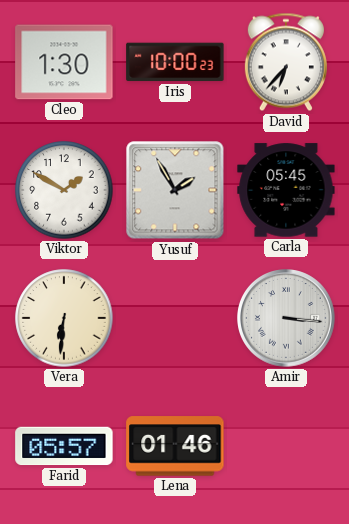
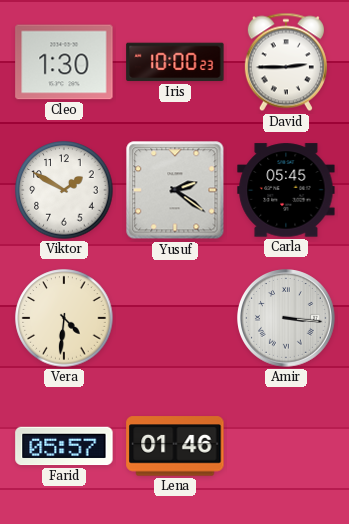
David: 6:37 -> 2:45 (286, 62)
Yusuf: 1:55 -> 2:21 (175, 190)
Vera: 6:31 -> 4:31 (64, 318)
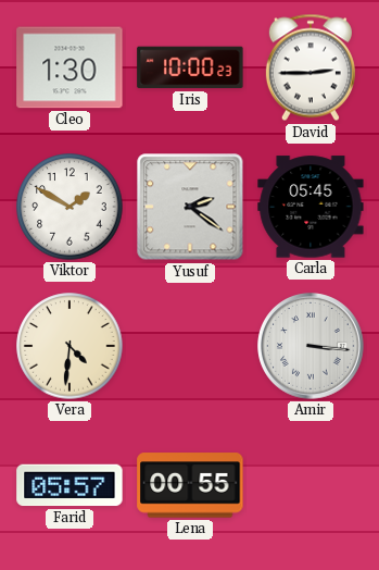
Lena: 01:46 -> 00:55 (190, 485)
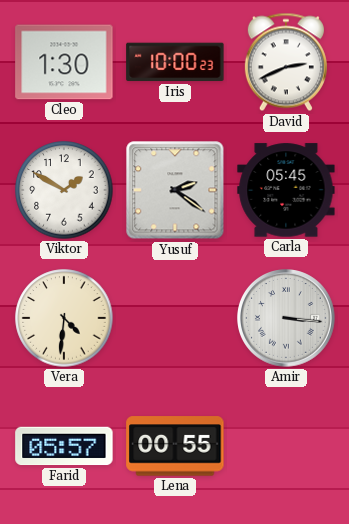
David: 2:45 -> 2:41 (286, 62)
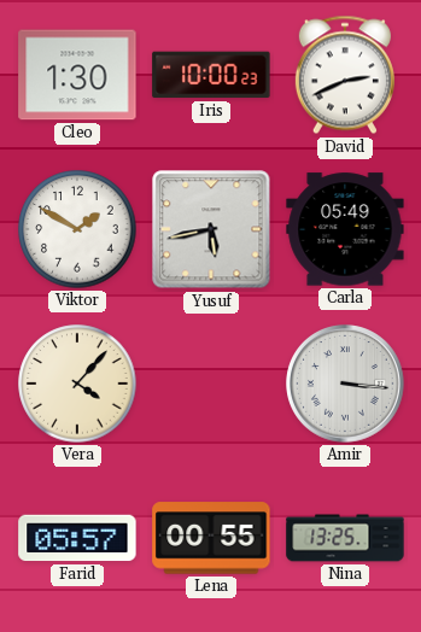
Yusuf: 2:21 -> 5:43 (211, 229)
Carla: 05:45 -> 05:49 (345, 229)
Vera: 4:31 -> 4:07 (77, 384)
Nina: none -> 13:25 (345, 538)
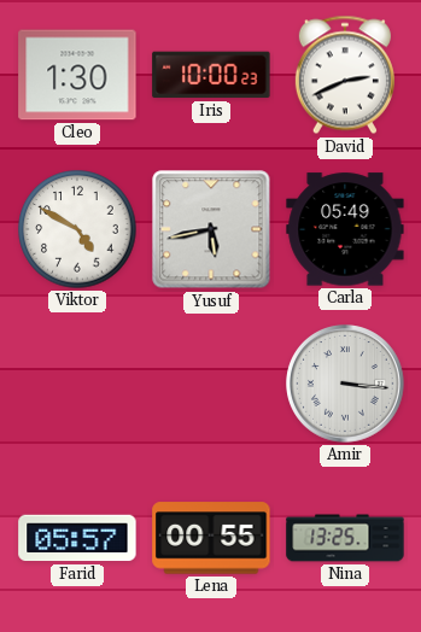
Viktor: 1:50 -> 4:50 (77, 229)
Vera: 4:07 -> none (77, 384)
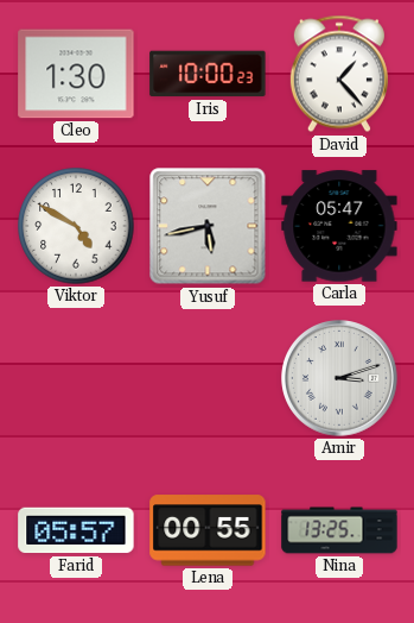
David: 2:41 -> 1:23 (339, 74)
Carla: 05:49 -> 05:47 (339, 226)
Amir: 3:16 -> 3:12 (339, 378)
